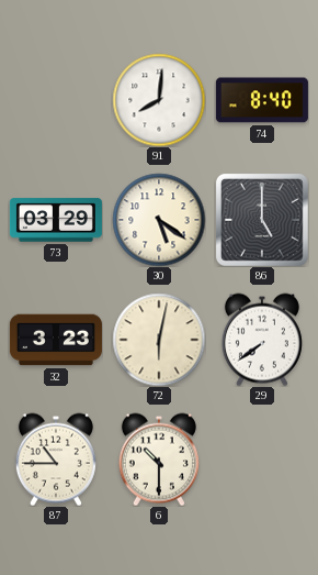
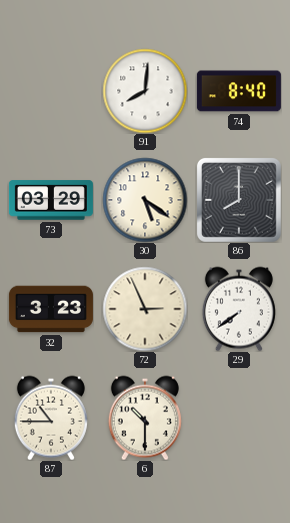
86: 5:00 -> 8:00 (239, 200)
72: 6:02 -> 2:56 (145, 309)
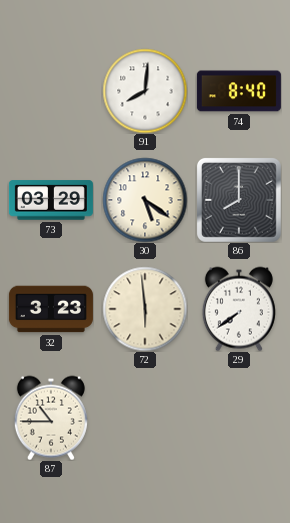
72: 2:56 -> 5:59 (145, 309)
6: 10:30 -> none (145, 418)
